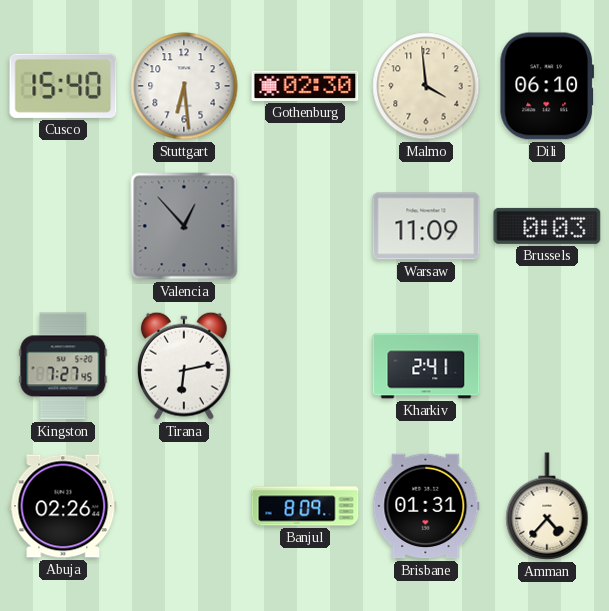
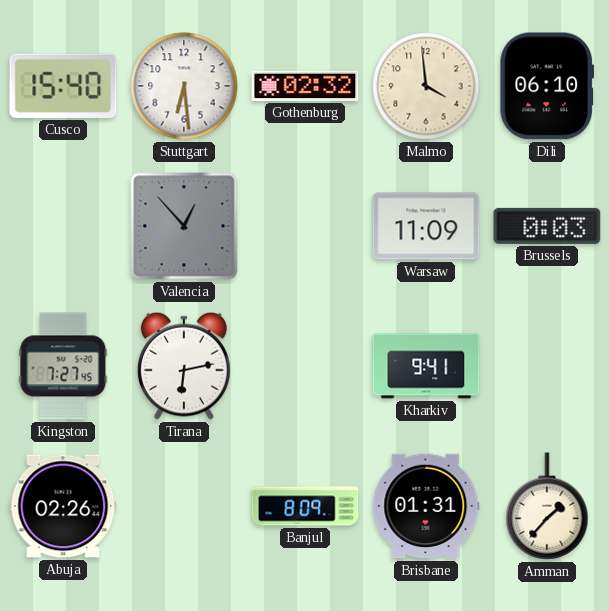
Gothenburg: 02:30 -> 02:32 (305, 86)
Kharkiv: 2:41 -> 9:41 (426, 366)
Amman: 4:37 -> 1:37 (547, 506)
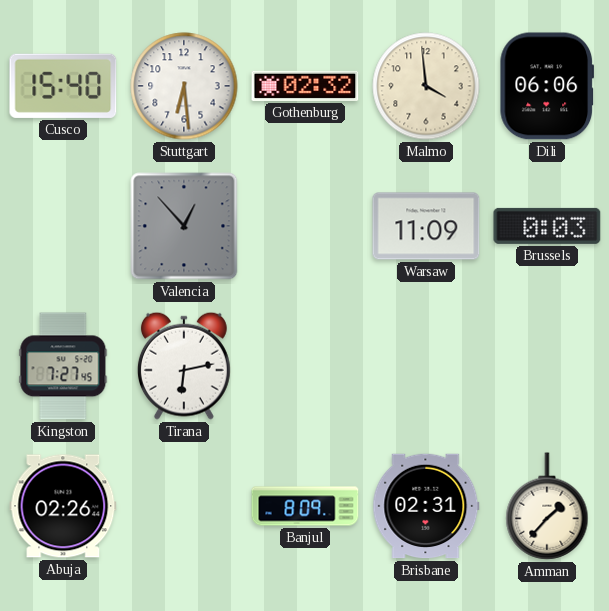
Dili: 06:10 -> 06:06 (546, 86)
Kharkiv: 9:41 -> none (426, 366)
Brisbane: 01:31 -> 02:31 (426, 506)
